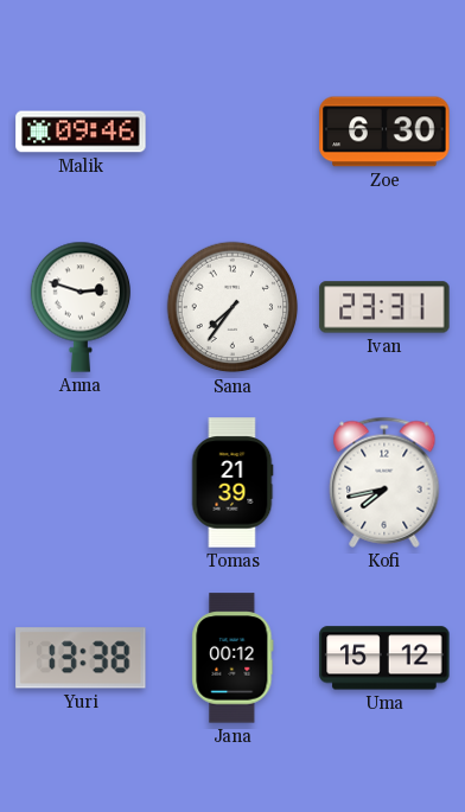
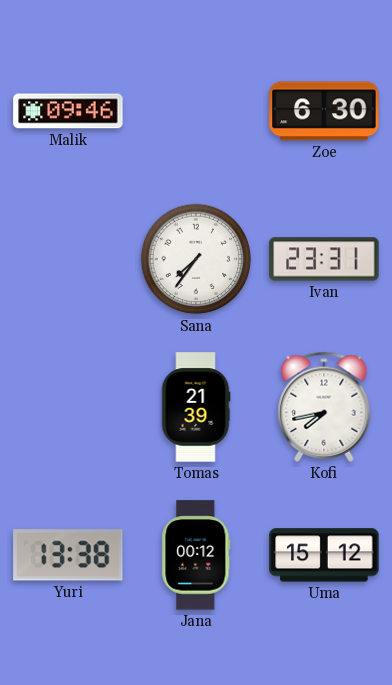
Anna: 2:48 -> none (79, 307)
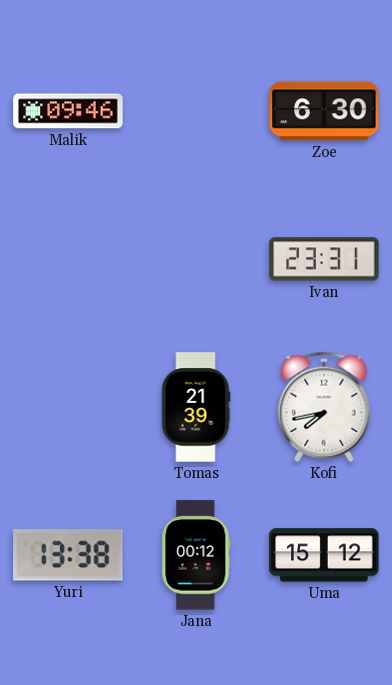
Sana: 7:36 -> none (196, 259)
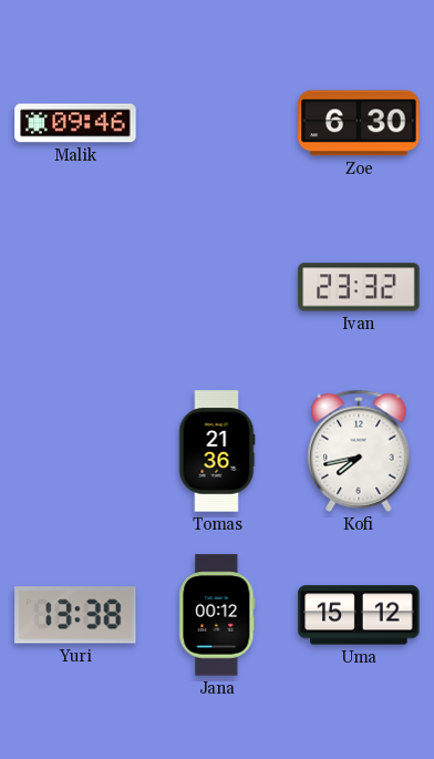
Ivan: 23:31 -> 23:32 (359, 287)
Tomas: 21:39 -> 21:36 (217, 451)
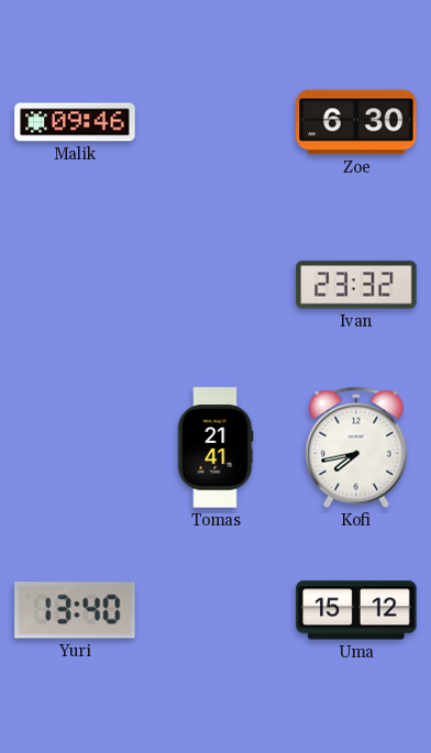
Tomas: 21:36 -> 21:41 (215, 447)
Yuri: 13:38 -> 13:40 (75, 610)
Jana: 00:12 -> none (217, 615)
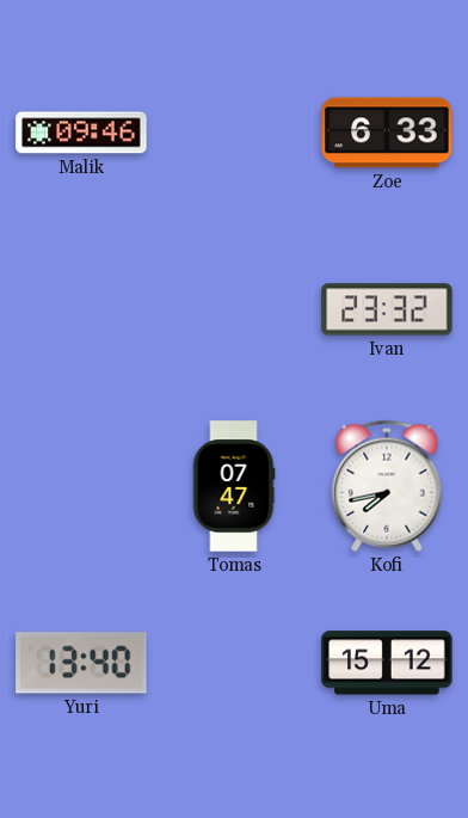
Zoe: 6:30 -> 6:33 (387, 133)
Tomas: 21:41 -> 07:47 (234, 486)
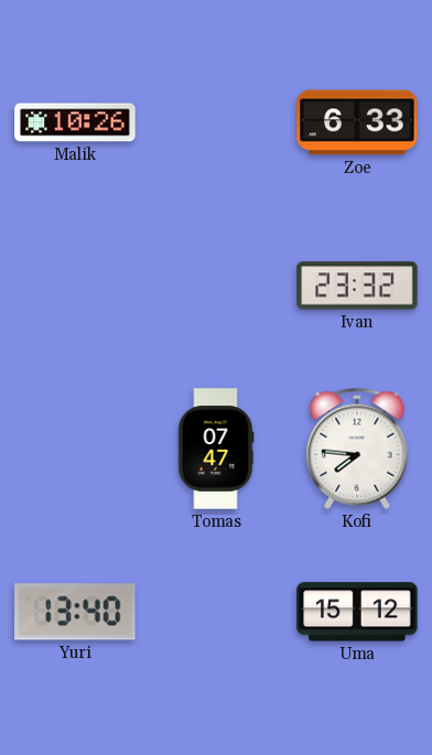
Malik: 09:46 -> 10:26 (75, 122)
Kofi: 7:43 -> 7:46 (357, 449)
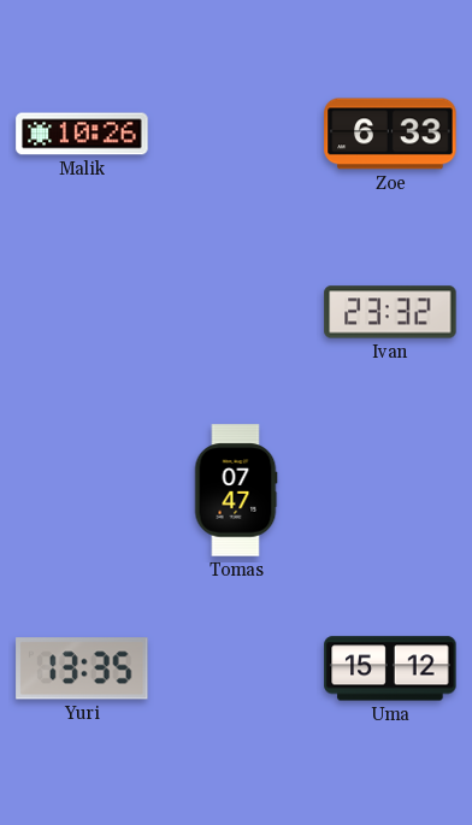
Kofi: 7:46 -> none (357, 449)
Yuri: 13:40 -> 13:35 (82, 668)
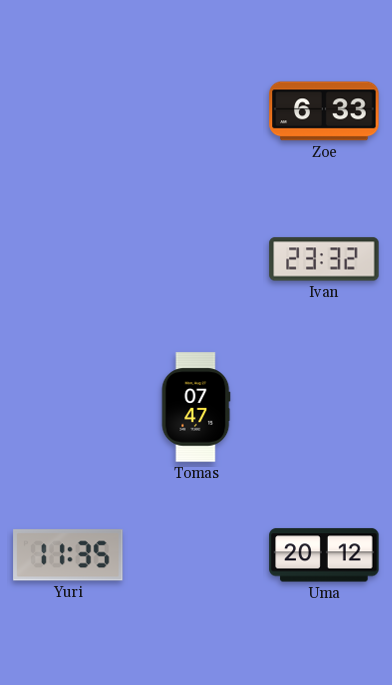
Malik: 10:26 -> none (82, 134)
Yuri: 13:35 -> 11:35 (68, 555)
Uma: 15:12 -> 20:12 (324, 555)
